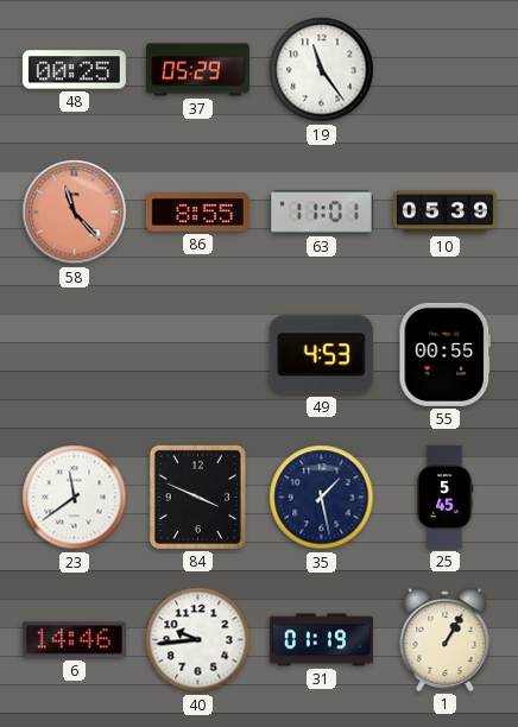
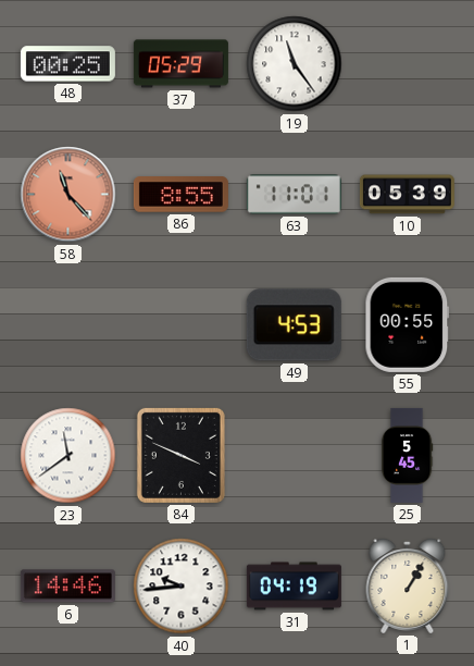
35: 1:28 -> none (322, 498)
31: 01:19 -> 04:19 (294, 587)
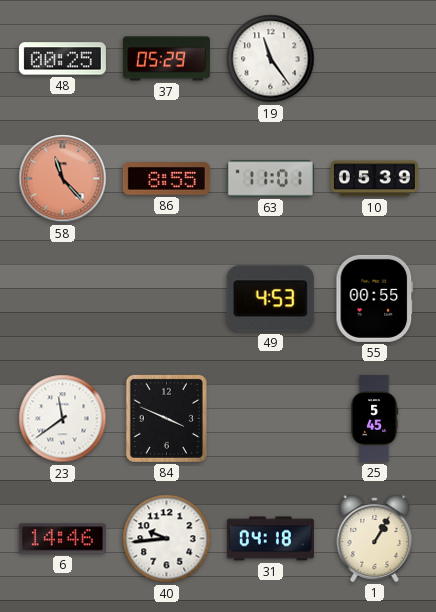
31: 04:19 -> 04:18 (270, 539)
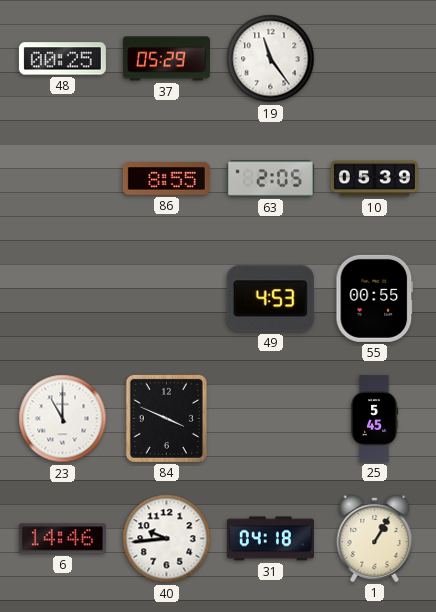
58: 11:23 -> none (63, 179)
63: 11:01 -> 2:05 (270, 179)
23: 11:39 -> 11:00 (63, 419)
